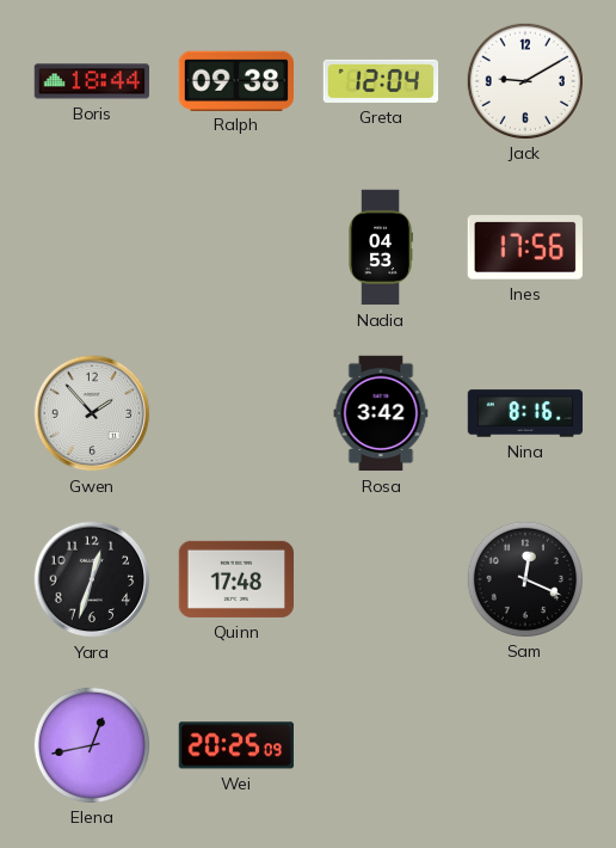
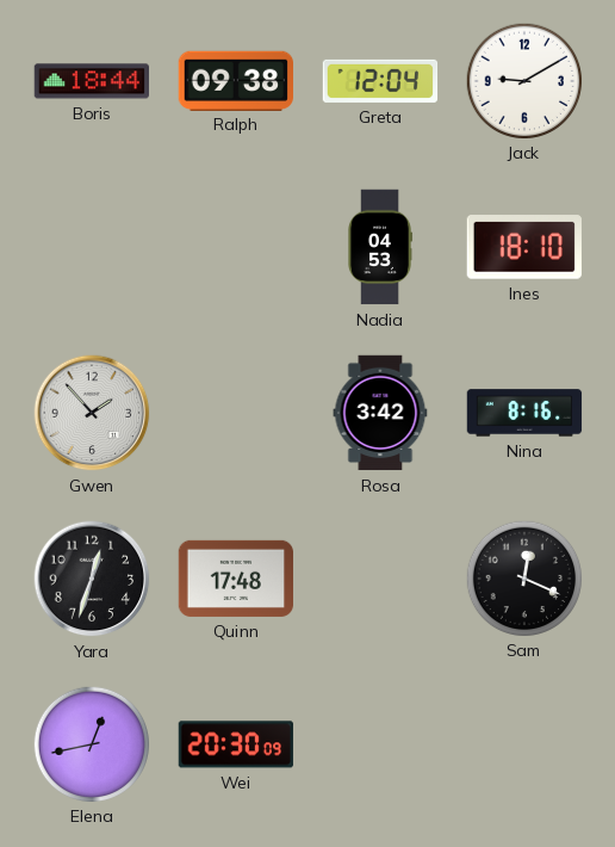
Ines: 17:56 -> 18:10 (524, 248)
Wei: 20:25 -> 20:30 (235, 744)
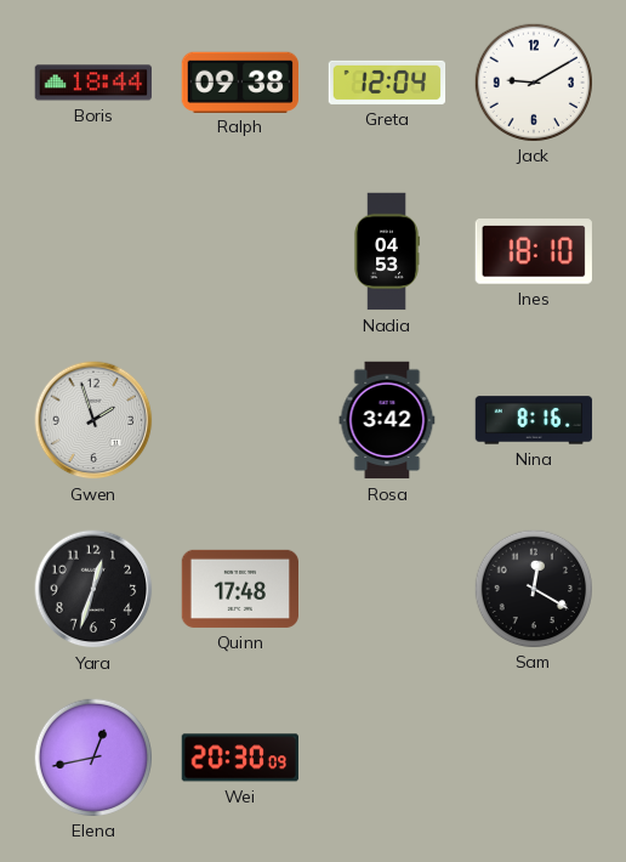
Gwen: 1:53 -> 1:57 (93, 420)
Sam: 12:19 -> 12:20 (533, 588)
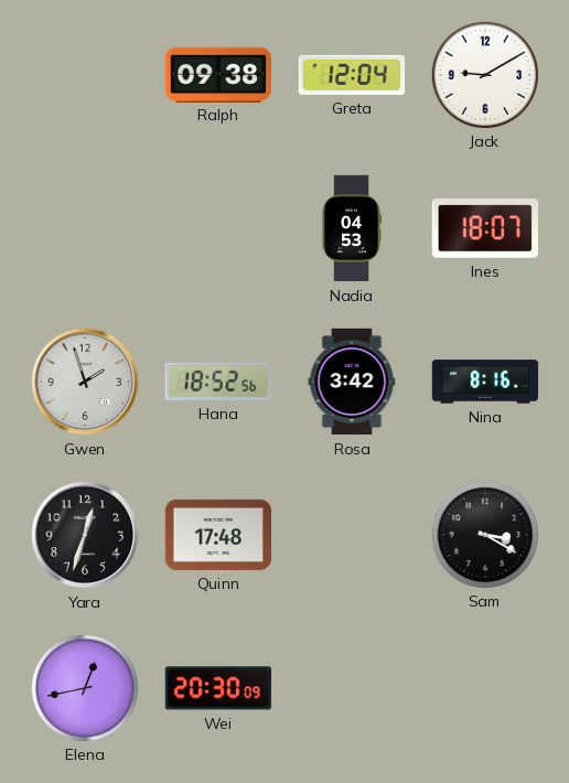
Boris: 18:44 -> none (92, 83)
Ines: 18:10 -> 18:07 (485, 229)
Hana: none -> 18:52 (218, 382)
Sam: 12:20 -> 3:20 (484, 534)
